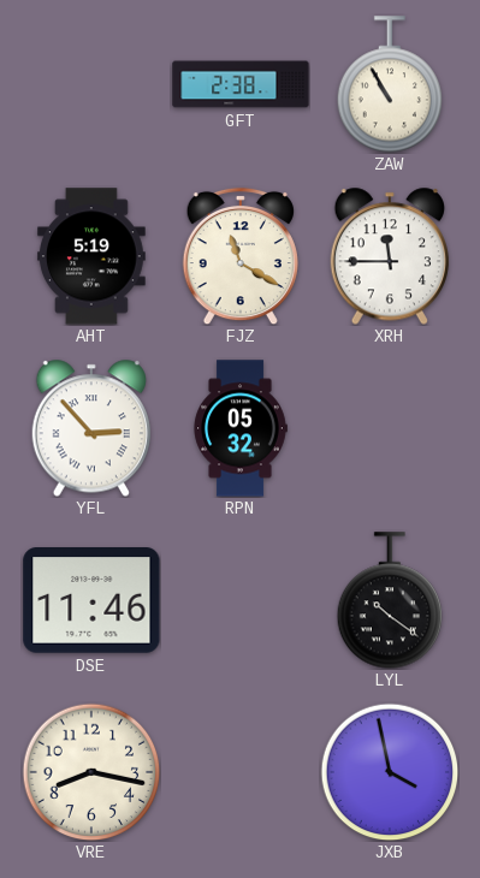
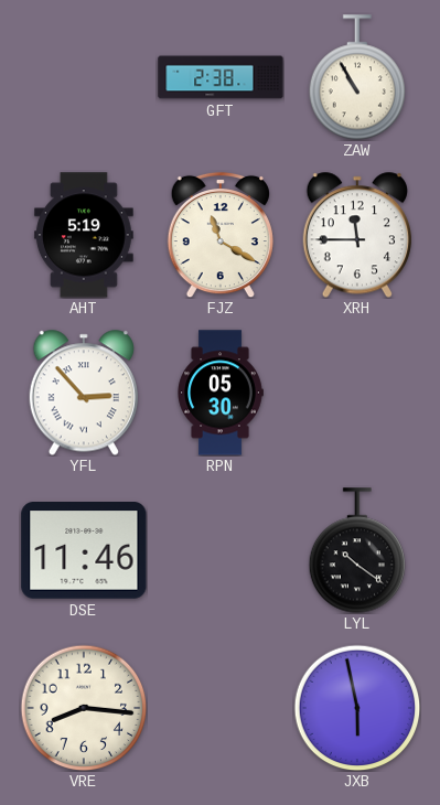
RPN: 05:32 -> 05:30 (221, 393)
VRE: 8:17 -> 8:16 (84, 708)
JXB: 3:58 -> 5:58 (357, 708)
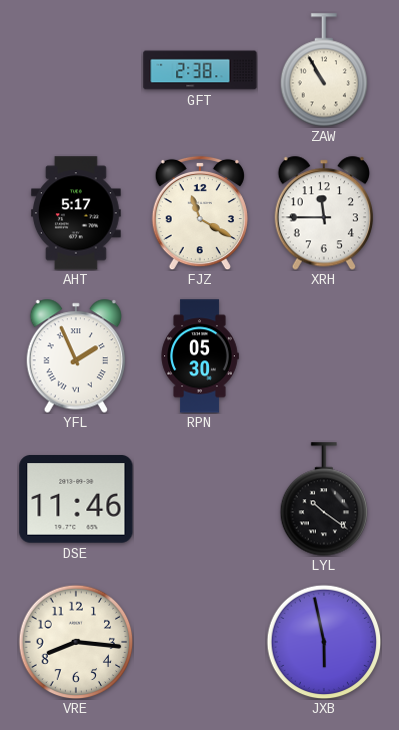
AHT: 5:19 -> 5:17 (76, 213)
YFL: 2:53 -> 1:56 (76, 356)
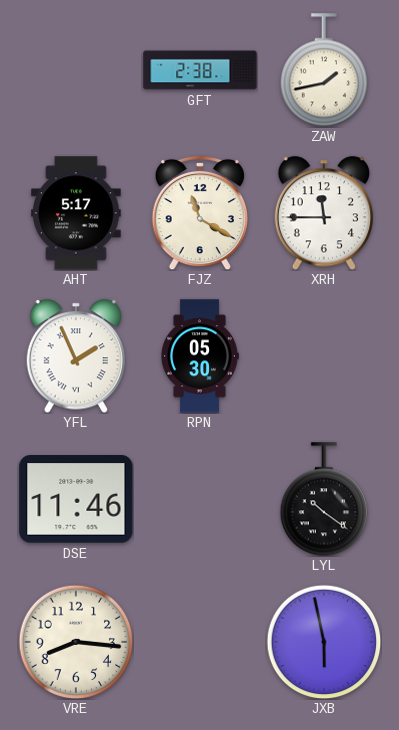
ZAW: 10:55 -> 1:43 (324, 70)
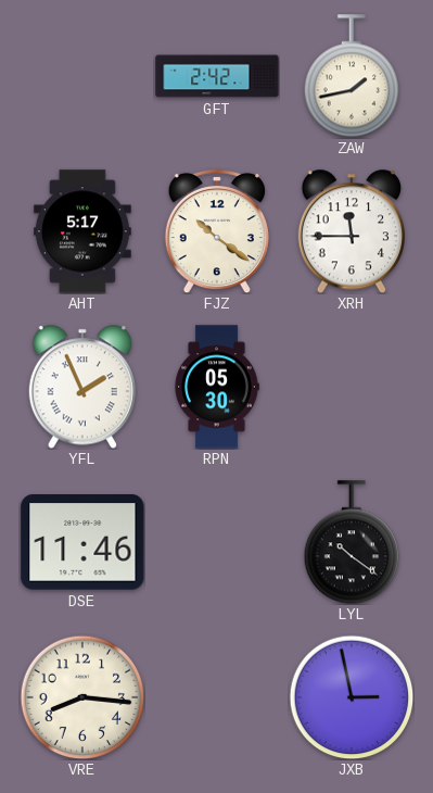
GFT: 2:38 -> 2:42 (217, 76)
FJZ: 11:20 -> 10:21 (217, 231)
JXB: 5:58 -> 2:58 (352, 697)
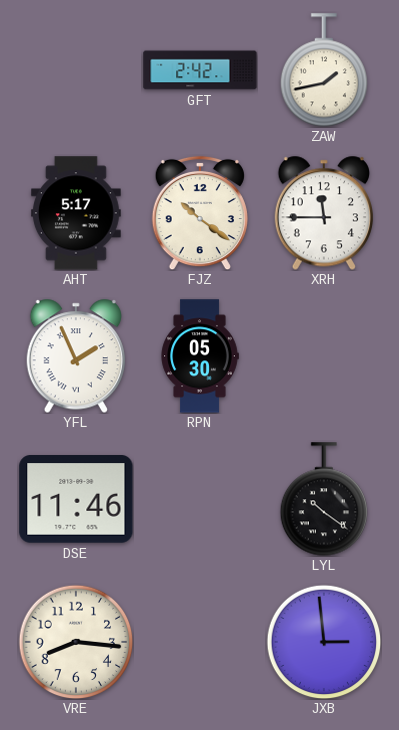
JXB: 2:58 -> 2:59 (324, 642)
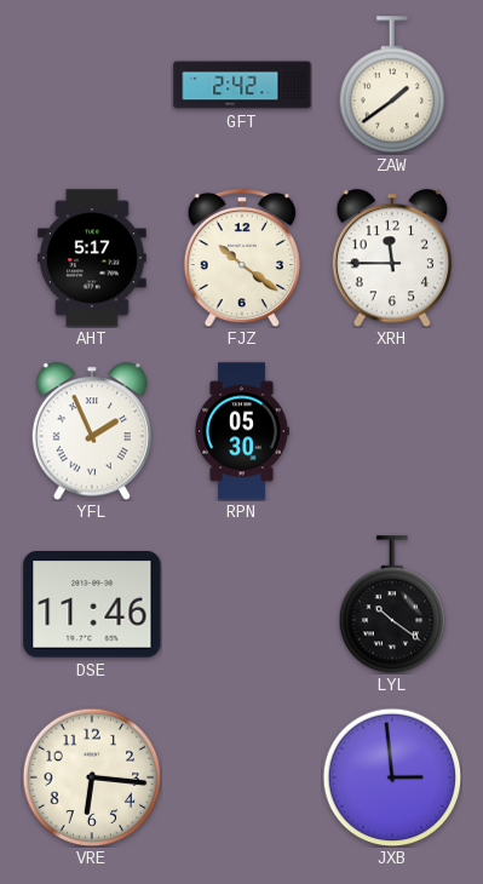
ZAW: 1:43 -> 1:39 (392, 85)
VRE: 8:16 -> 6:16 (92, 777)
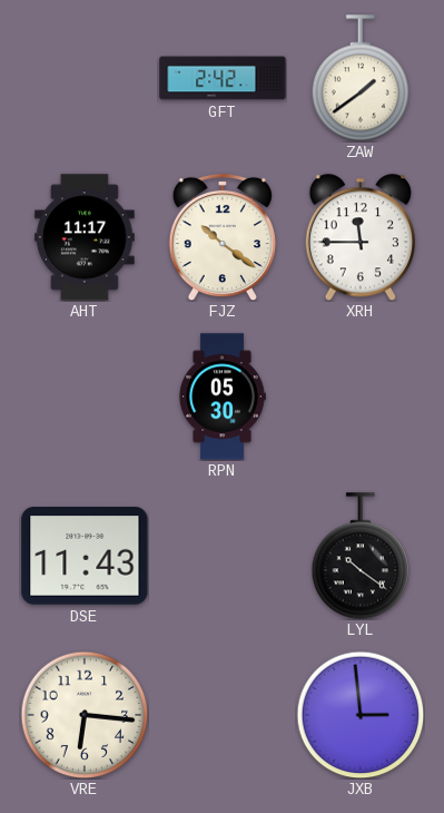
AHT: 5:17 -> 11:17 (85, 237)
YFL: 1:56 -> none (92, 431)
DSE: 11:46 -> 11:43 (85, 557)
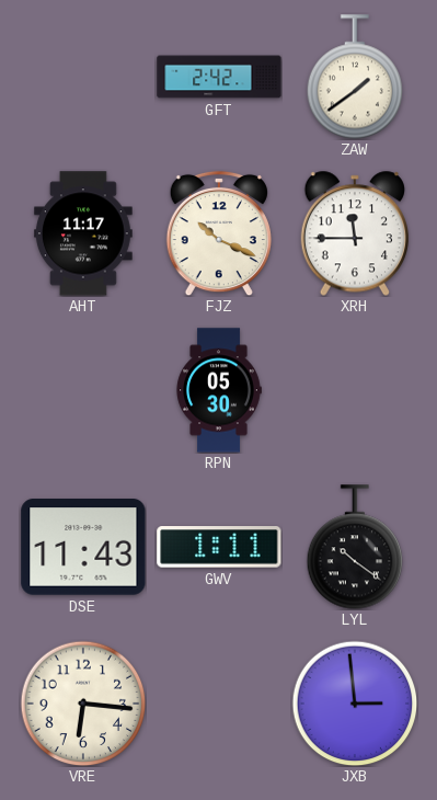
FJZ: 10:21 -> 10:19 (219, 233)
GWV: none -> 1:11 (219, 547)
